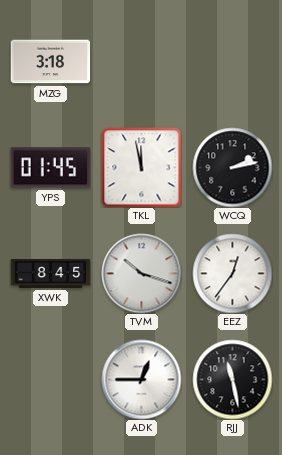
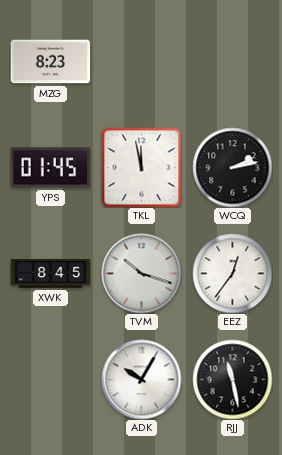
MZG: 3:18 -> 8:23 (50, 62)
ADK: 12:45 -> 10:05 (141, 379)
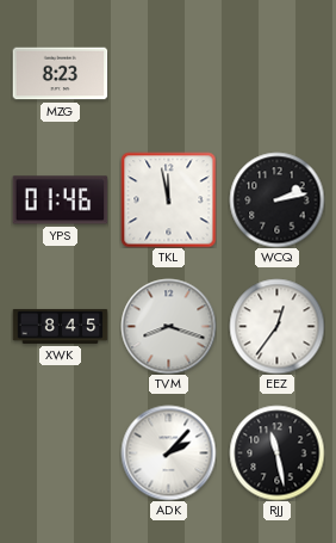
YPS: 01:45 -> 01:46 (60, 200)
TVM: 10:18 -> 8:18 (168, 326)
ADK: 10:05 -> 2:07 (168, 452)
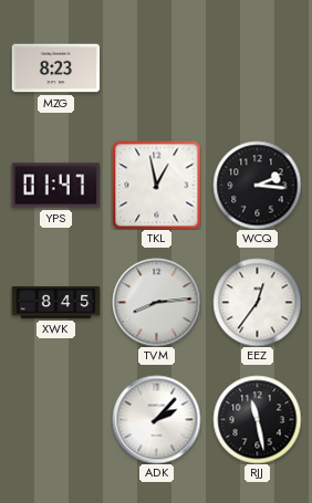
YPS: 01:46 -> 01:47 (55, 186)
TKL: 11:58 -> 12:58 (156, 185)
WCQ: 2:13 -> 2:16 (257, 185)
TVM: 8:18 -> 8:14 (156, 302)
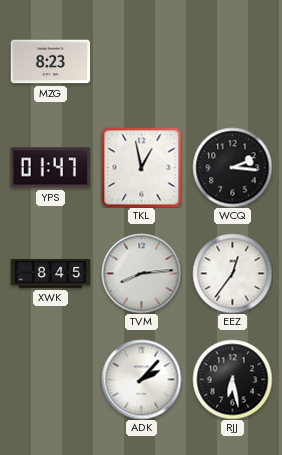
RJJ: 11:28 -> 6:28 (232, 379)
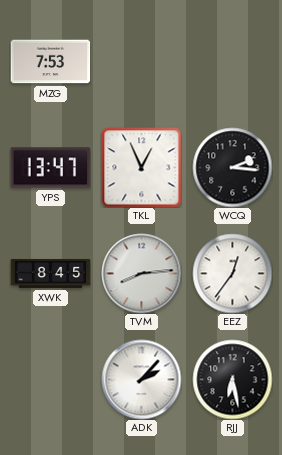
MZG: 8:23 -> 7:53 (50, 62)
YPS: 01:47 -> 13:47 (50, 168)
TKL: 12:58 -> 12:56 (141, 167)
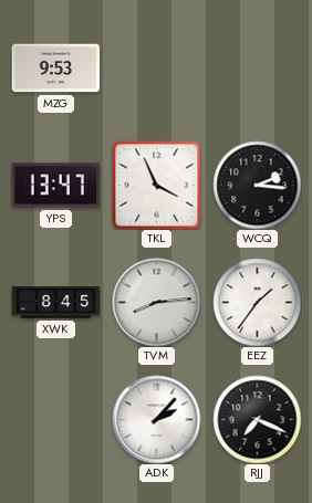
MZG: 7:53 -> 9:53 (55, 69)
TKL: 12:56 -> 3:56 (156, 185)
EEZ: 12:36 -> 1:36 (257, 302)
RJJ: 6:28 -> 7:19 (257, 419)
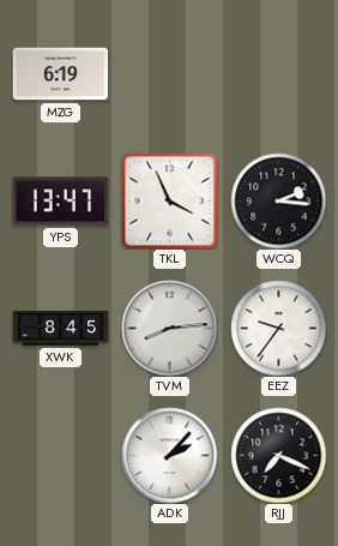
MZG: 9:53 -> 6:19 (60, 74)
EEZ: 1:36 -> 9:36 (278, 328)
